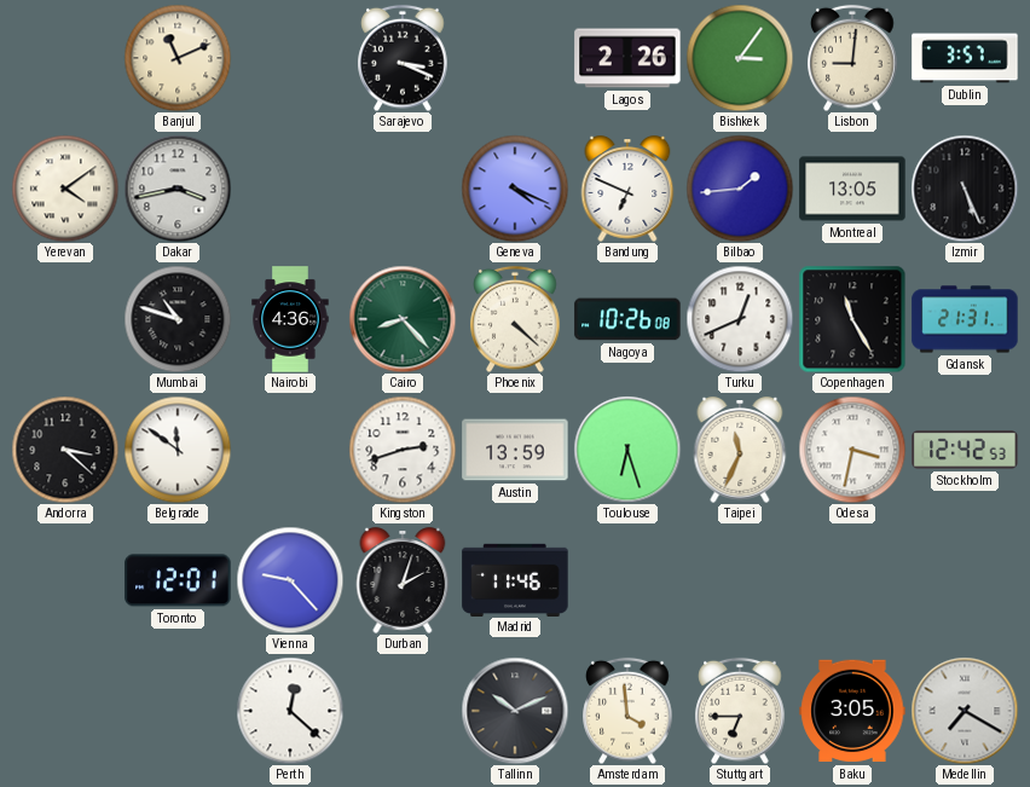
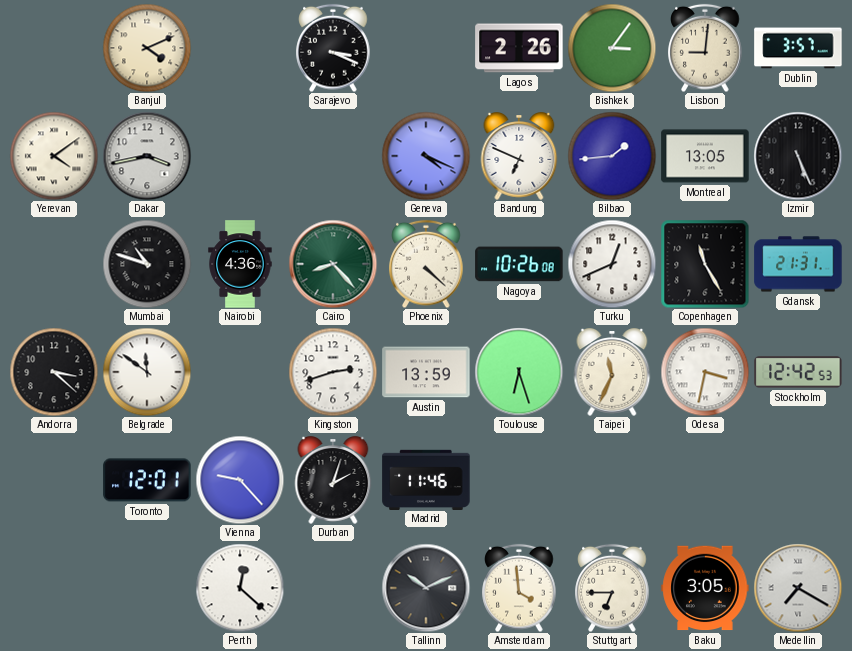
Banjul: 11:11 -> 4:11 (147, 48)
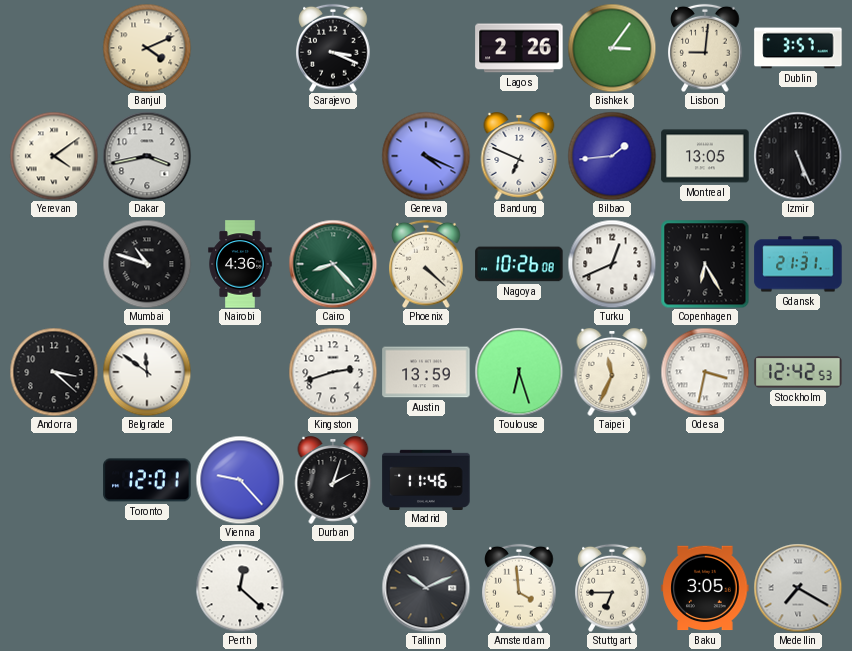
Copenhagen: 11:25 -> 6:25 (705, 264)
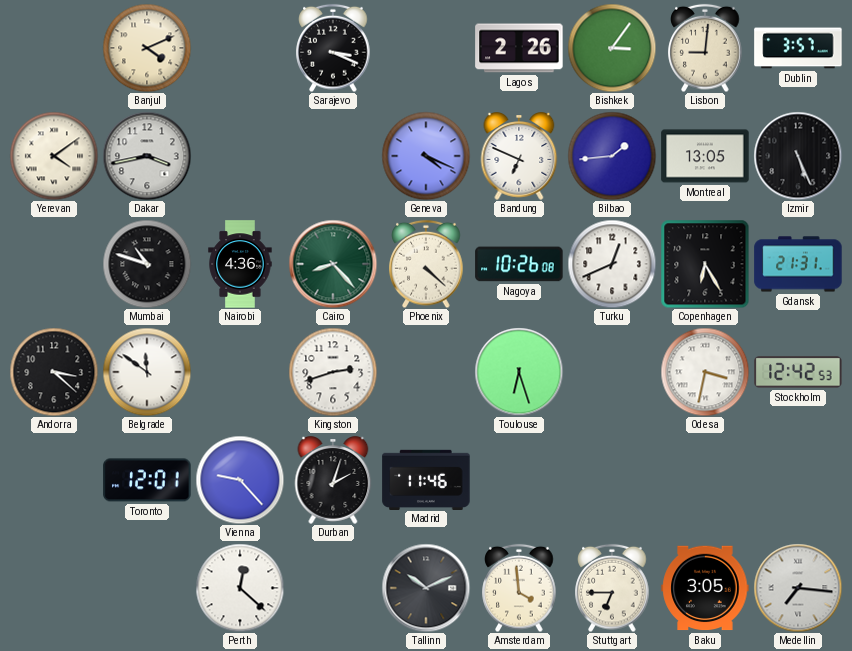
Austin: 13:59 -> none (426, 372)
Taipei: 11:34 -> none (612, 372)
Medellin: 7:20 -> 7:16 (798, 588)
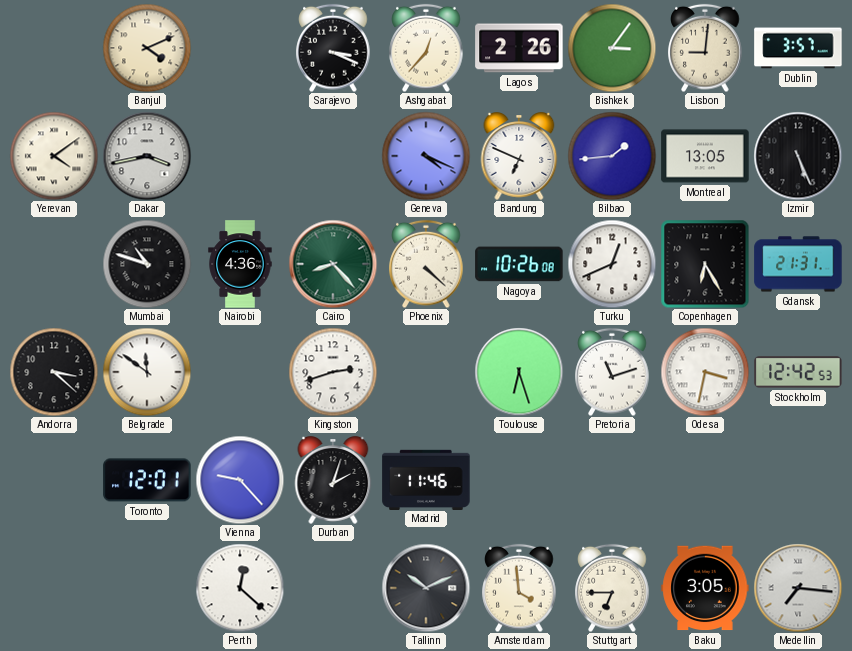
Ashgabat: none -> 12:37 (426, 48)
Pretoria: none -> 11:12 (612, 372)
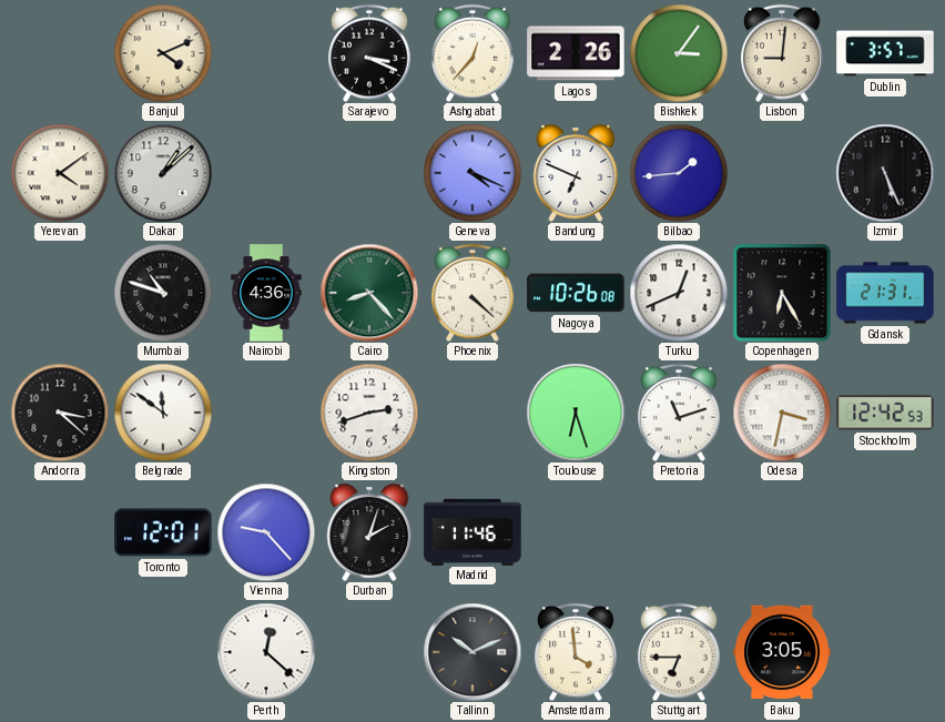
Dakar: 3:43 -> 1:08 (163, 173)
Montreal: 13:05 -> none (705, 156)
Medellin: 7:16 -> none (798, 588)
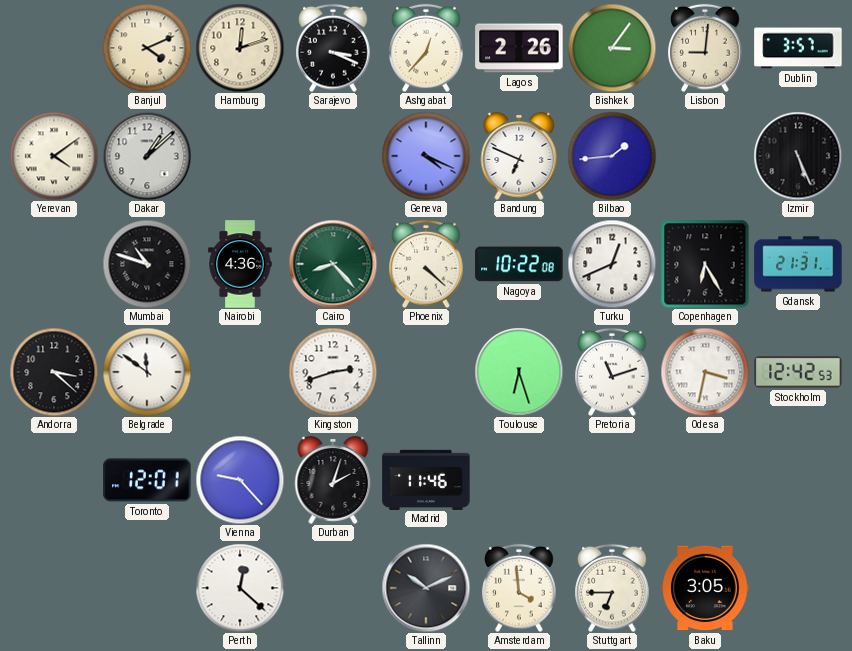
Hamburg: none -> 12:12 (240, 48)
Nagoya: 10:26 -> 10:22 (519, 264)
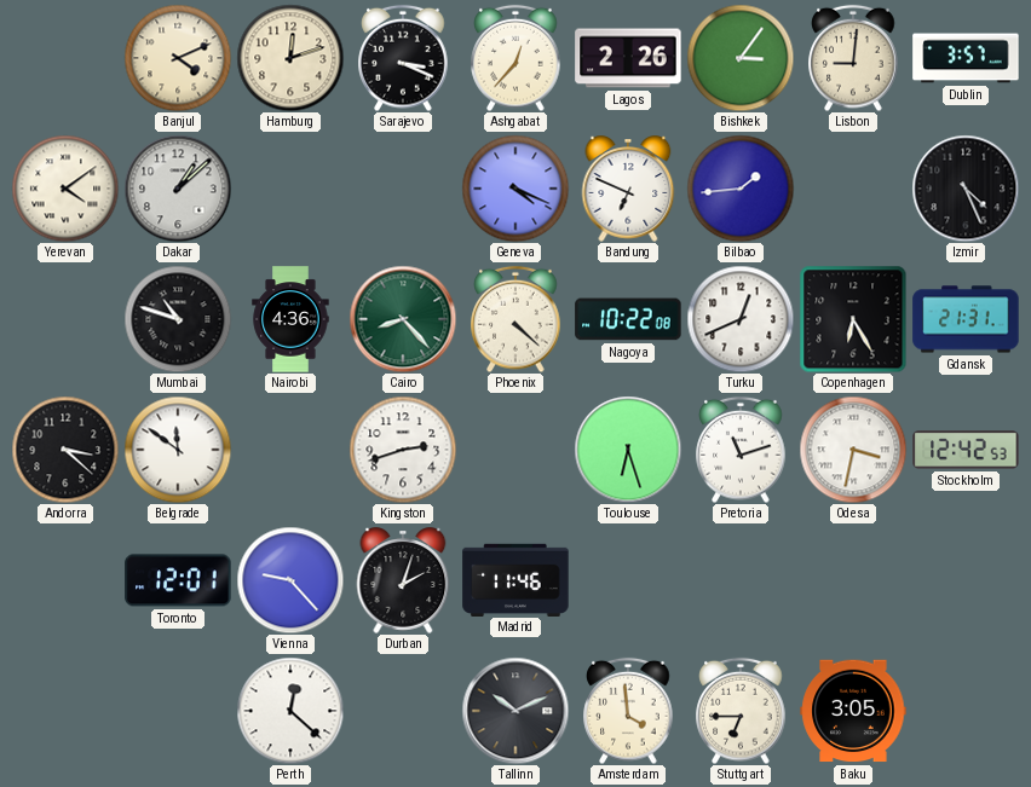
Izmir: 5:26 -> 4:26 (966, 189)
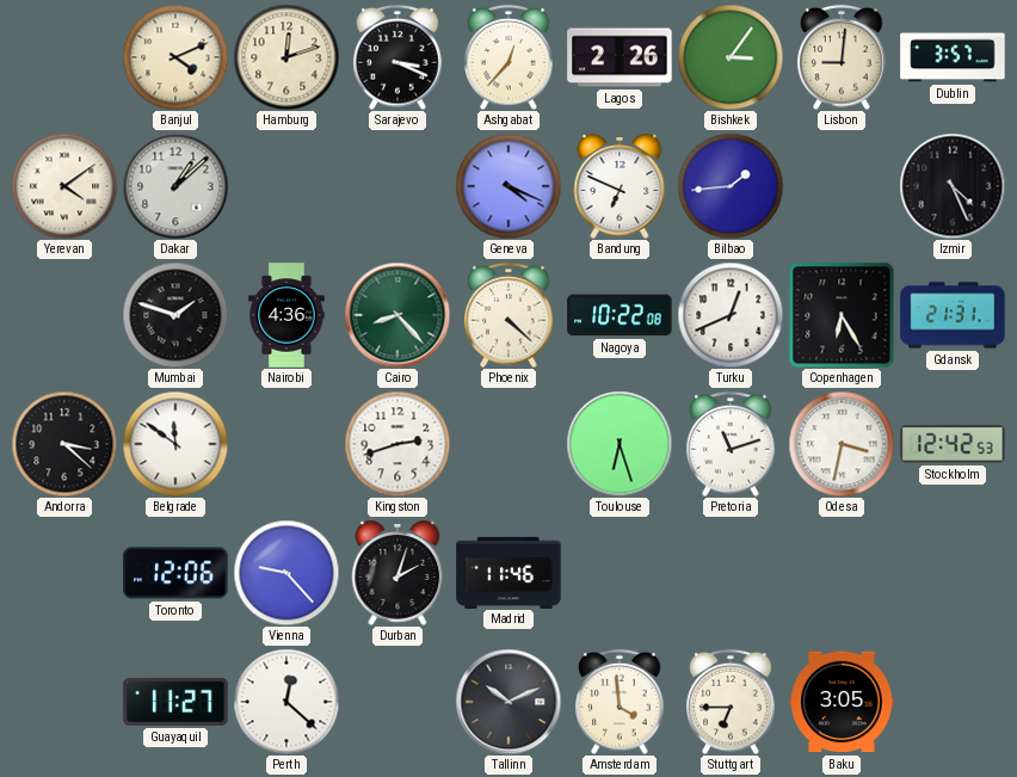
Mumbai: 10:48 -> 1:48 (175, 315)
Toronto: 12:01 -> 12:06 (175, 573)
Guayaquil: none -> 11:27 (175, 702)
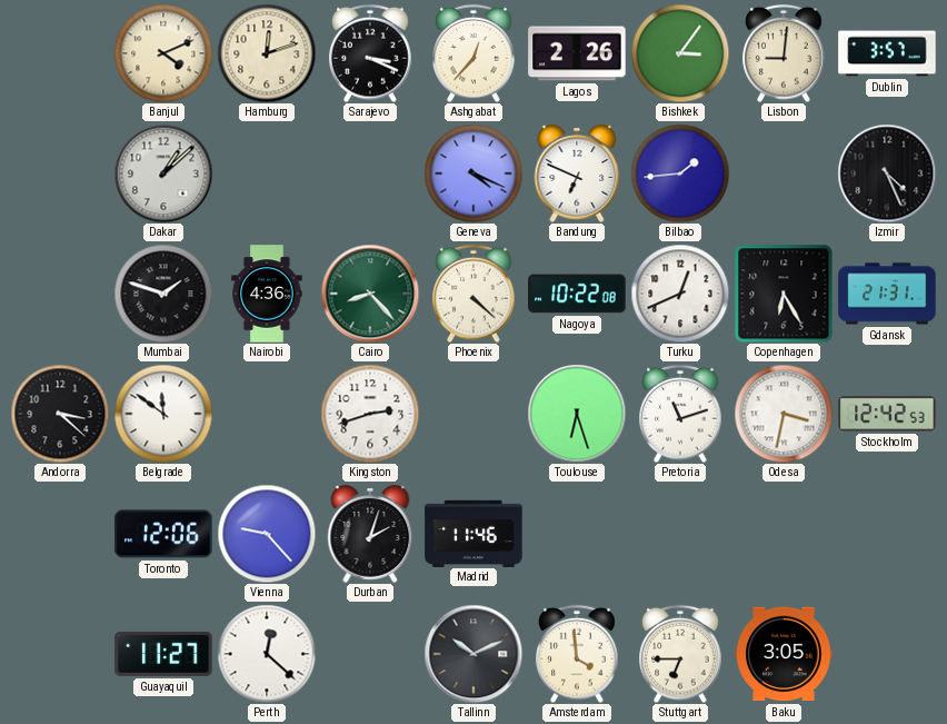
Yerevan: 4:09 -> none (64, 186)
